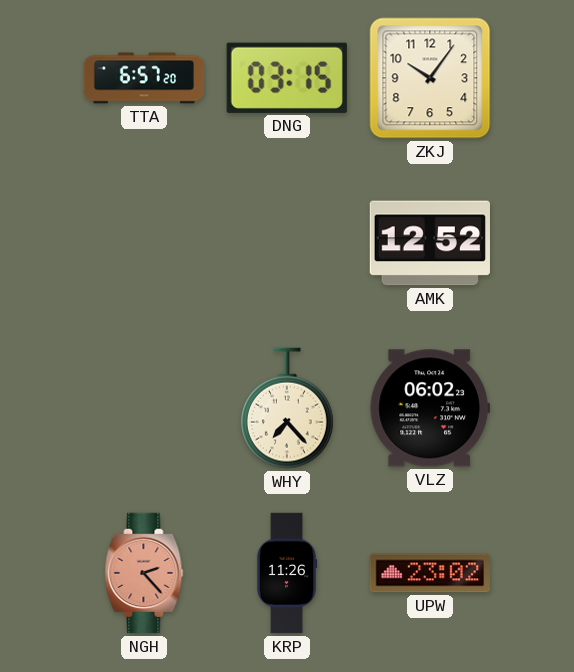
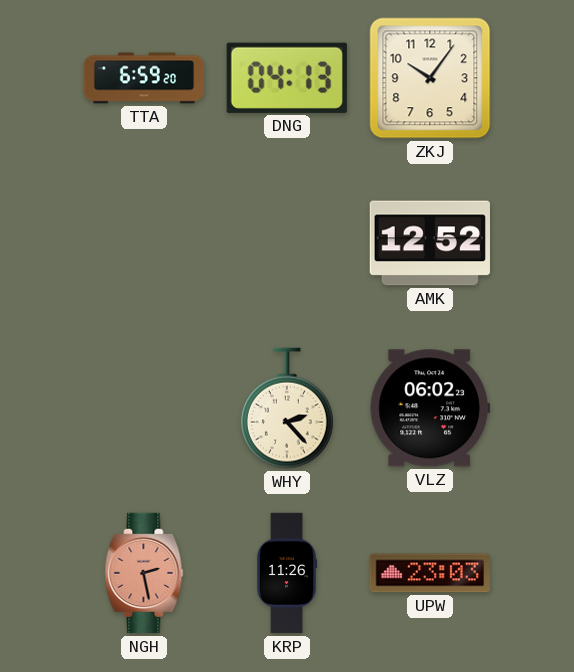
TTA: 6:57 -> 6:59 (144, 78)
DNG: 03:15 -> 04:13 (287, 78)
WHY: 7:23 -> 2:23 (287, 408)
NGH: 2:23 -> 2:28 (144, 573)
UPW: 23:02 -> 23:03 (429, 573)
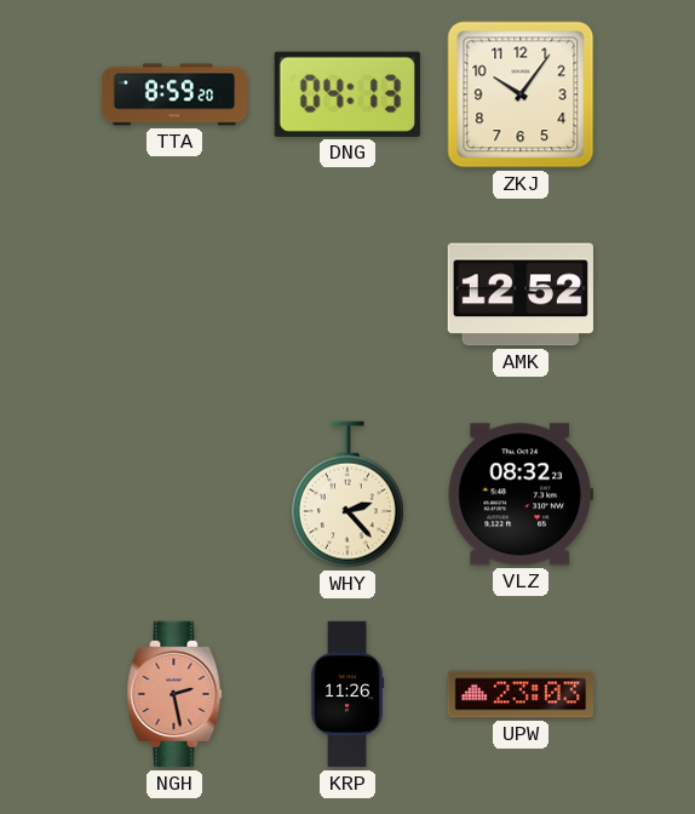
TTA: 6:59 -> 8:59 (174, 94)
VLZ: 06:02 -> 08:32 (519, 494)
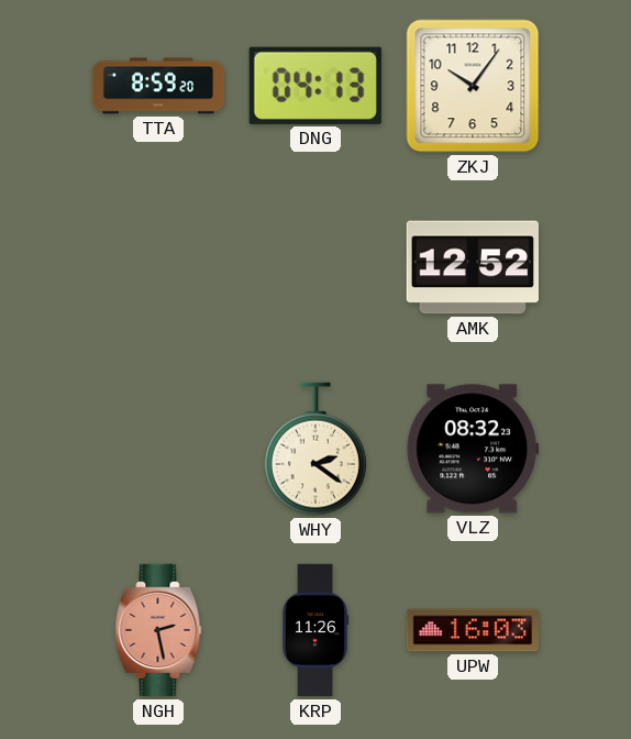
WHY: 2:23 -> 2:21 (315, 449)
UPW: 23:03 -> 16:03 (472, 630)
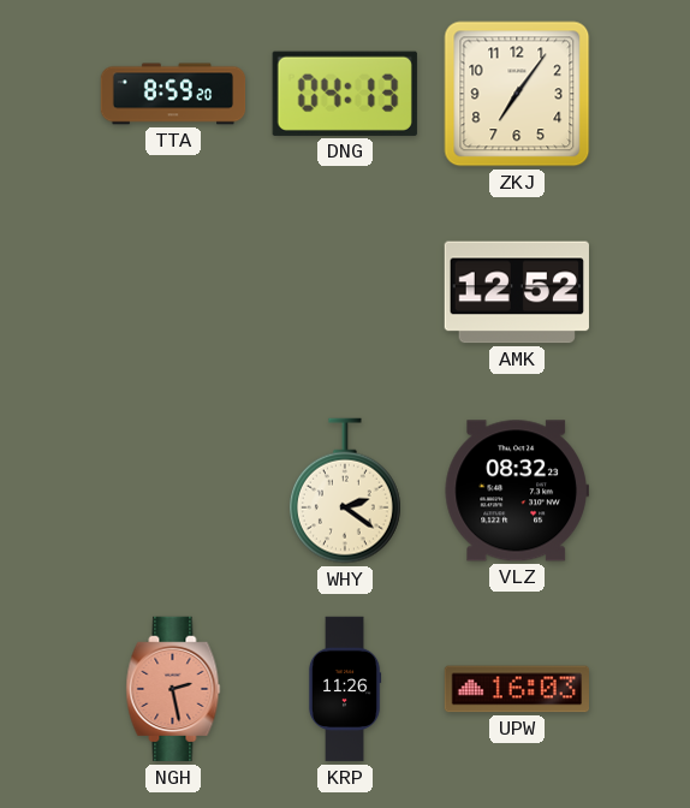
ZKJ: 10:06 -> 7:06 (517, 94)
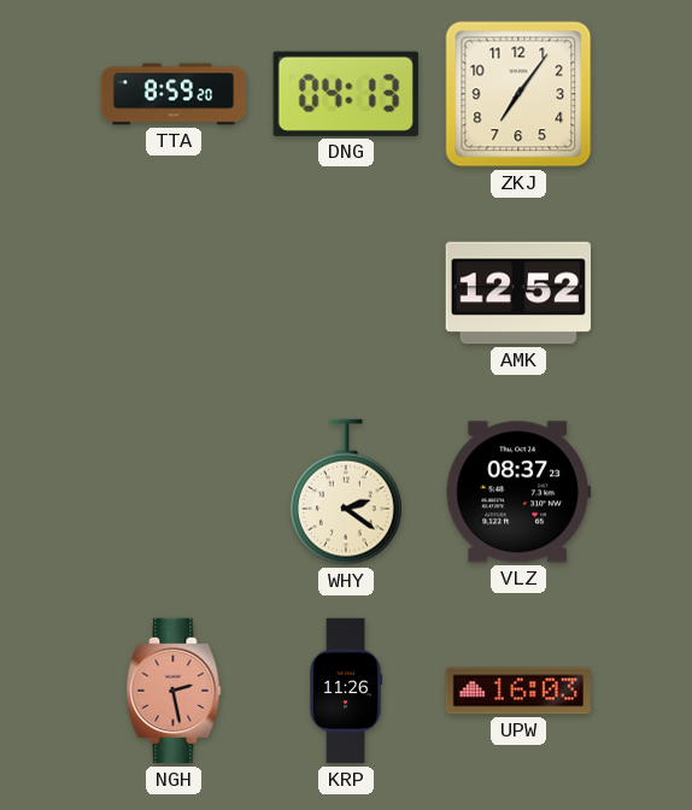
VLZ: 08:32 -> 08:37 (517, 492)
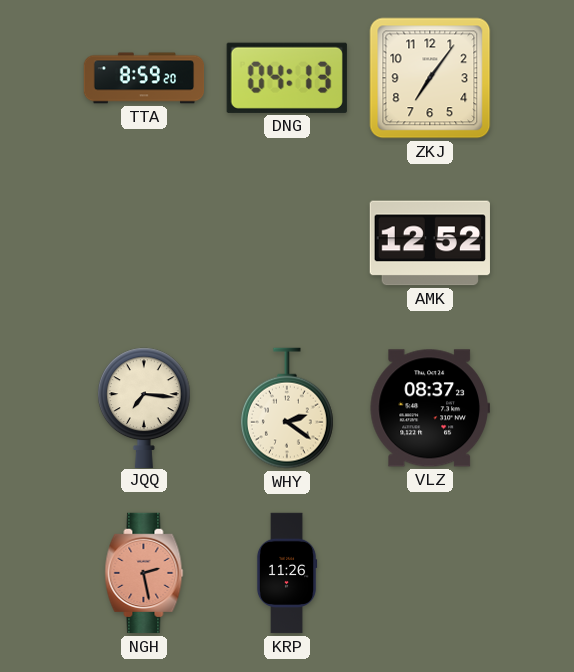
JQQ: none -> 7:16 (144, 407)
UPW: 16:03 -> none (517, 691)
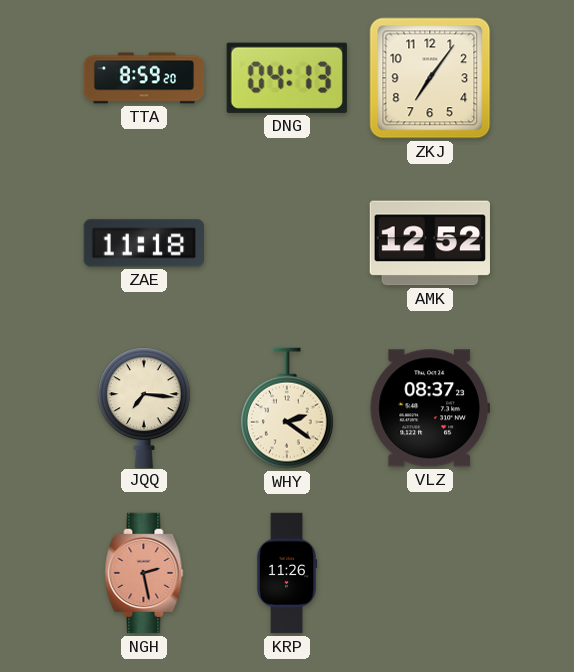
ZAE: none -> 11:18 (143, 243)
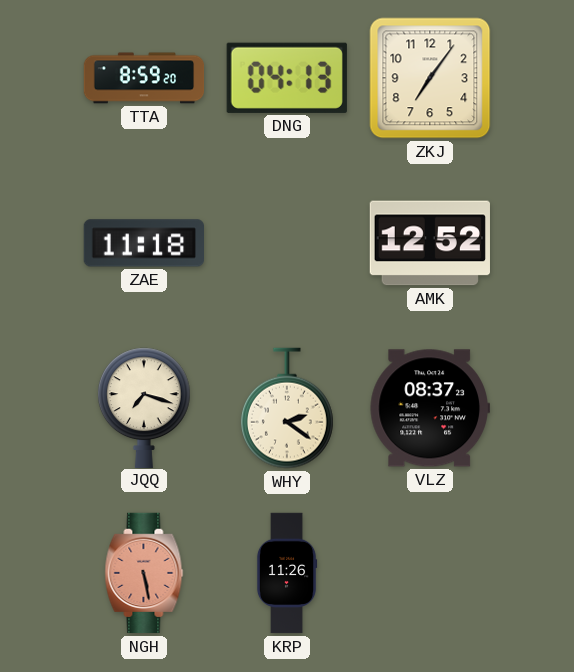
JQQ: 7:16 -> 7:18 (144, 407)
NGH: 2:28 -> 5:28 (144, 573)
